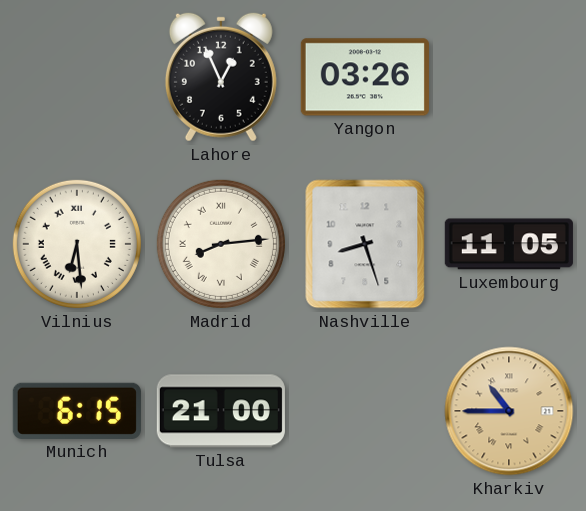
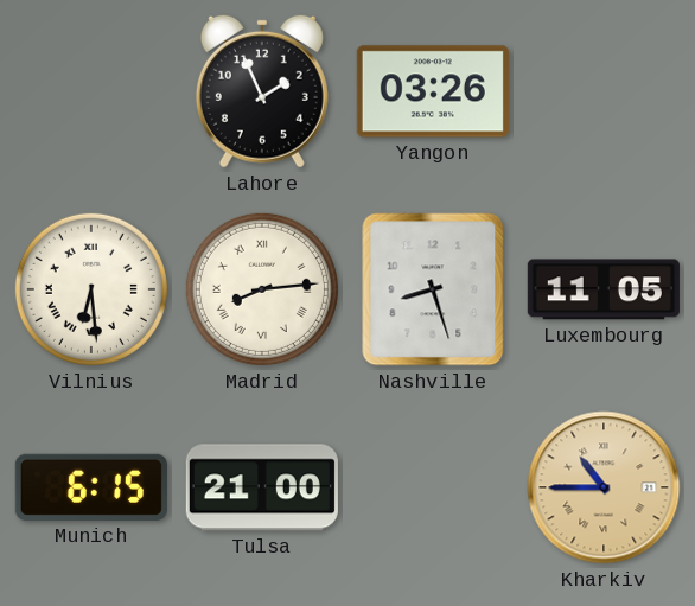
Lahore: 12:56 -> 1:56 (262, 91)
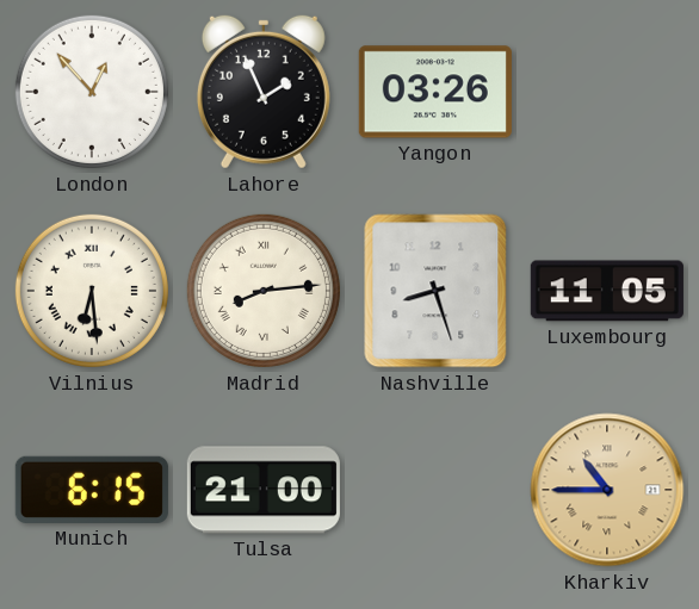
London: none -> 12:53 (92, 92)
